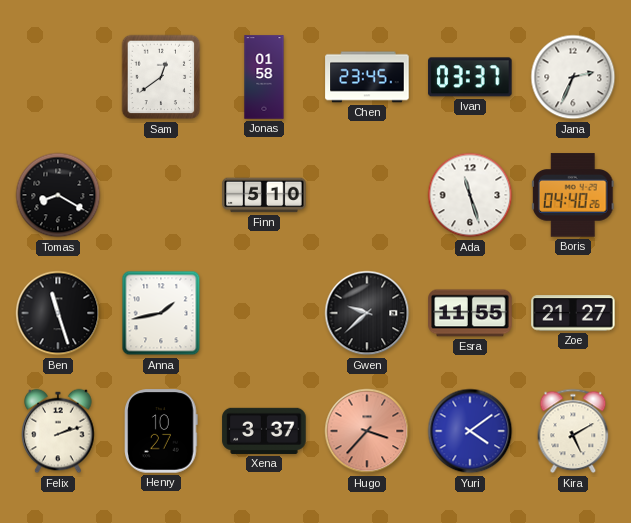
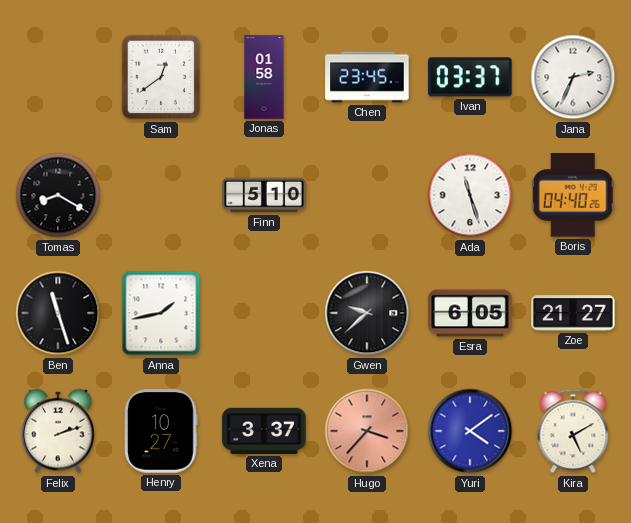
Esra: 11:55 -> 6:05 (470, 313)
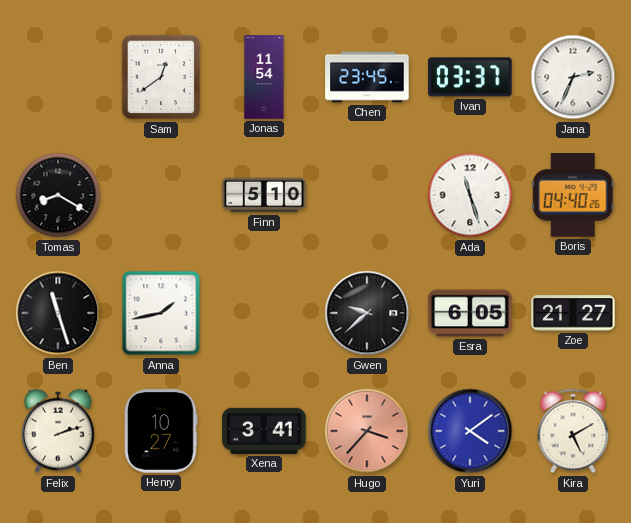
Jonas: 01:58 -> 11:54 (264, 77)
Xena: 3:37 -> 3:41 (264, 431)
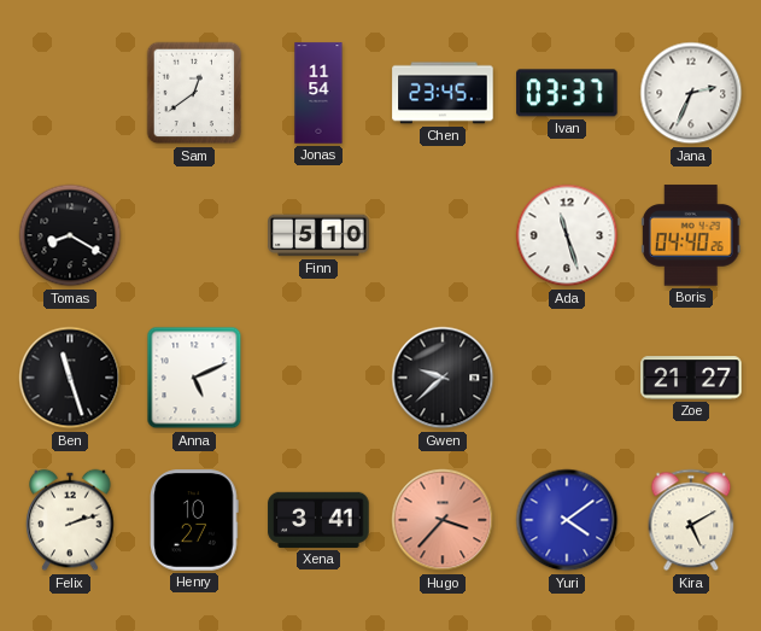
Anna: 1:43 -> 5:11 (194, 378)
Esra: 6:05 -> none (470, 313)
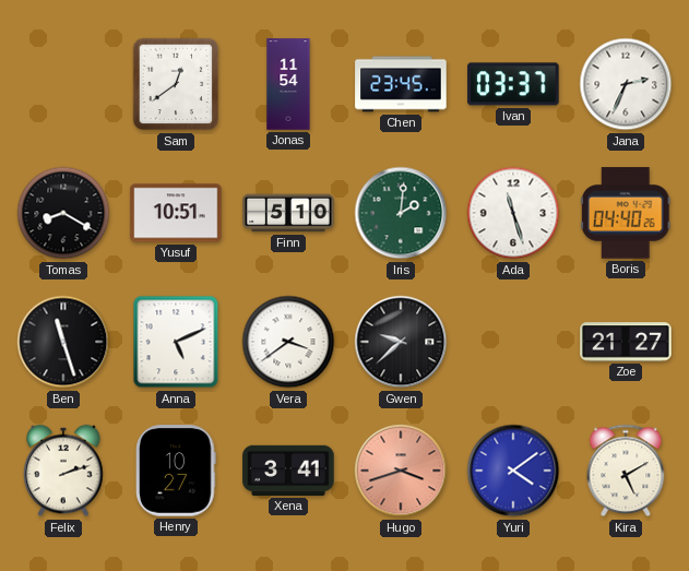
Yusuf: none -> 10:51 (176, 213)
Iris: none -> 2:01 (401, 213)
Vera: none -> 3:39 (288, 342)
Hugo: 3:37 -> 3:42 (401, 471)
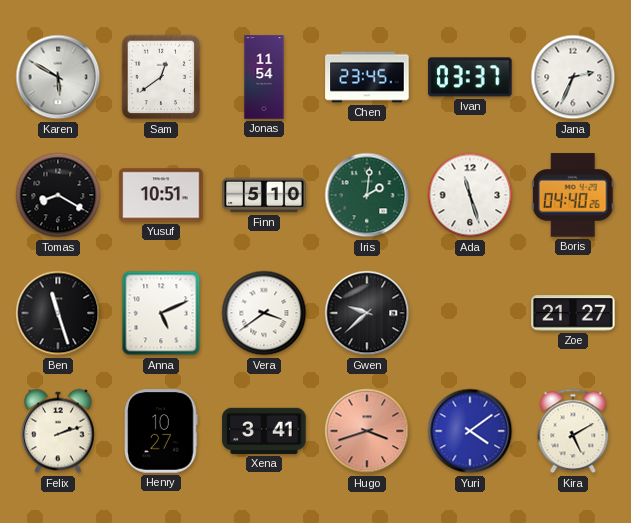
Karen: none -> 5:50 (58, 77)
